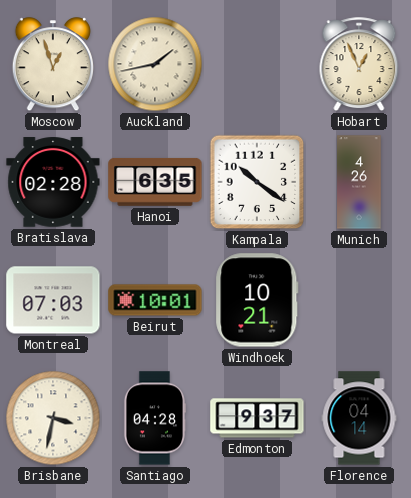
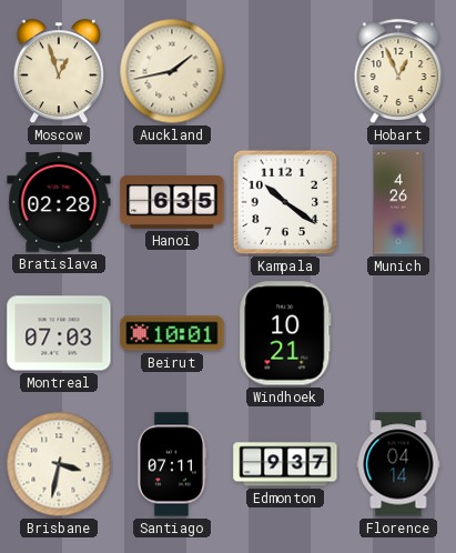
Santiago: 04:28 -> 07:11 (171, 464)
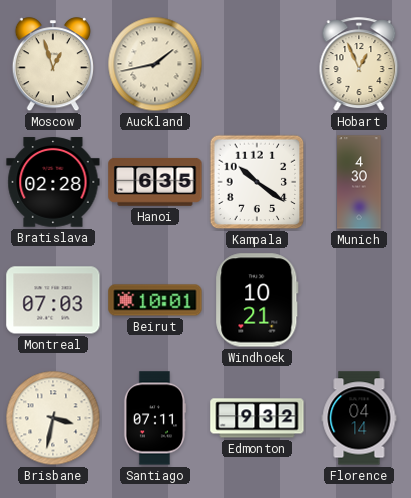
Munich: 4:26 -> 4:30 (359, 182)
Edmonton: 9:37 -> 9:32 (257, 418)
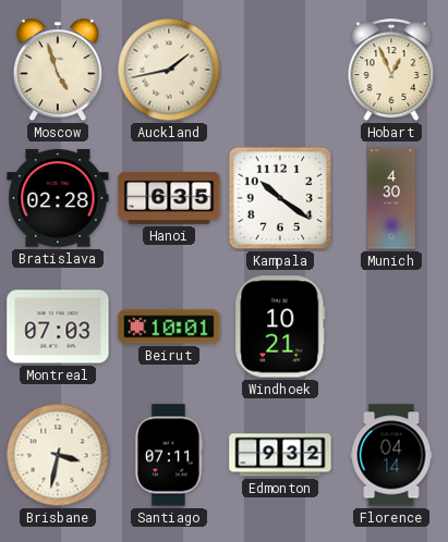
Moscow: 12:57 -> 4:57 (58, 71)
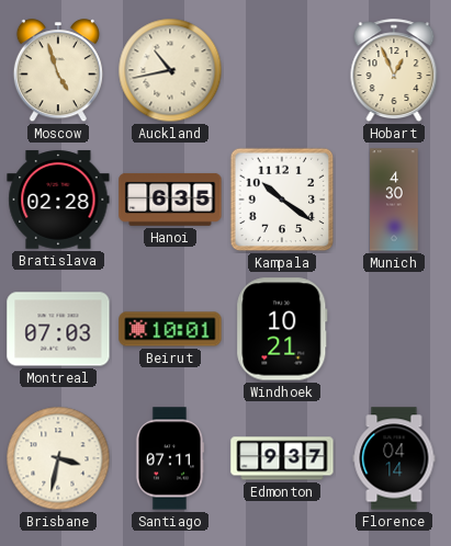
Auckland: 1:43 -> 10:43 (170, 70)
Edmonton: 9:32 -> 9:37 (282, 458)
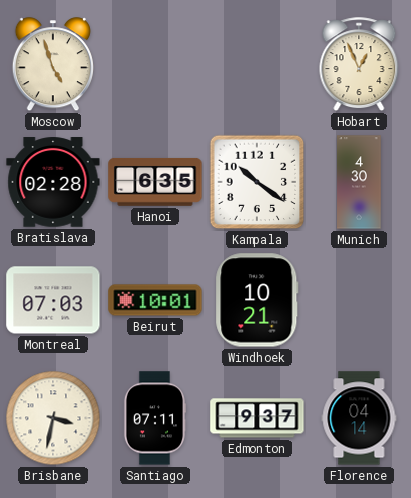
Auckland: 10:43 -> none (170, 70)
